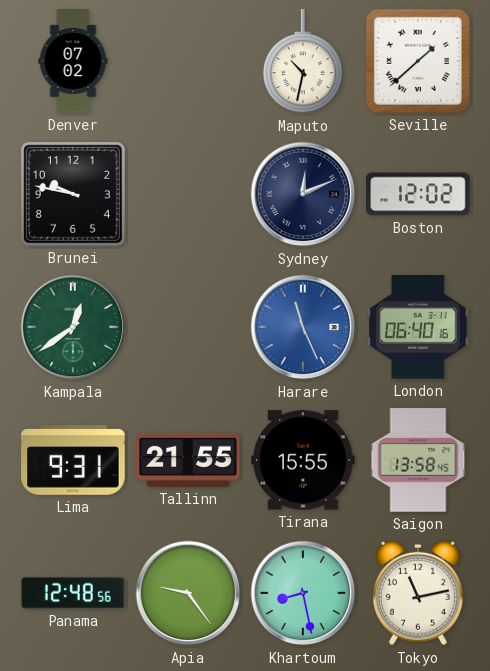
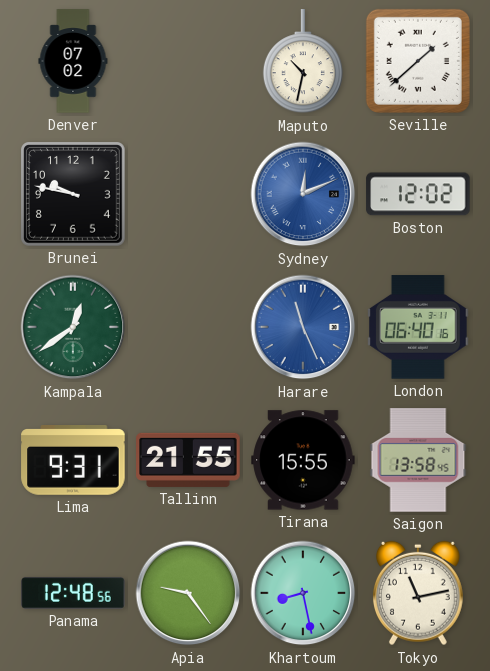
Sydney dial: navy -> blue (303, 194)
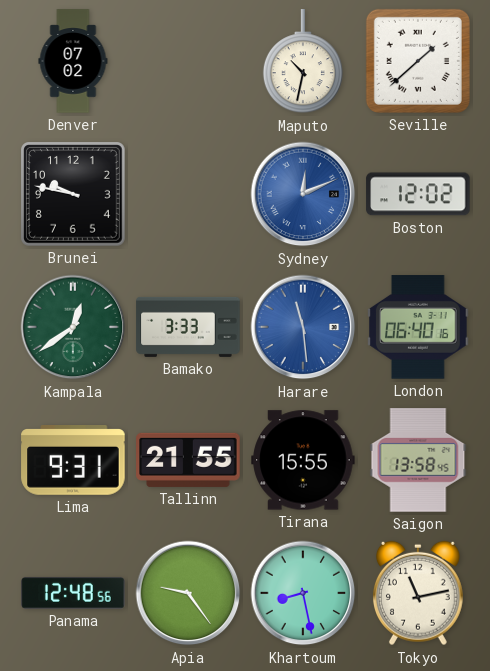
Bamako: none -> 3:33 (188, 327)
Harare: 11:26 -> 11:29 (303, 327)
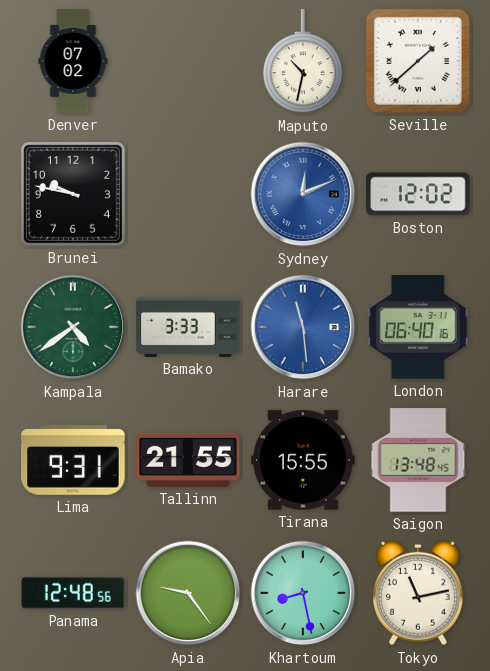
Kampala: 12:39 -> 4:39 (73, 327)
Saigon: 13:58 -> 13:48 (418, 460)
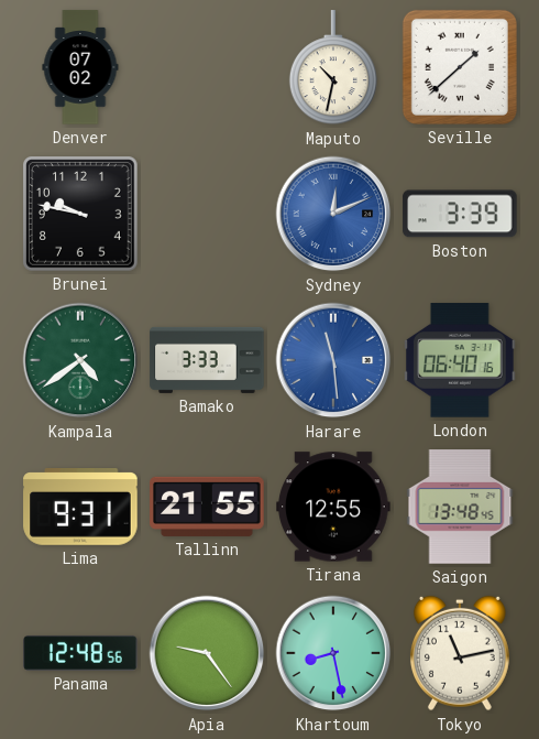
Boston: 12:02 -> 3:39 (460, 214)
Tirana: 15:55 -> 12:55 (333, 507)
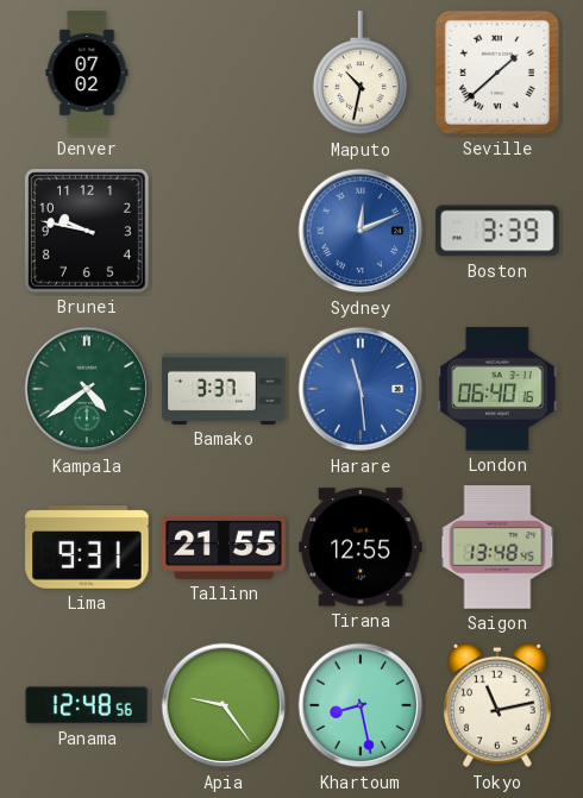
Bamako: 3:33 -> 3:37 (224, 389)
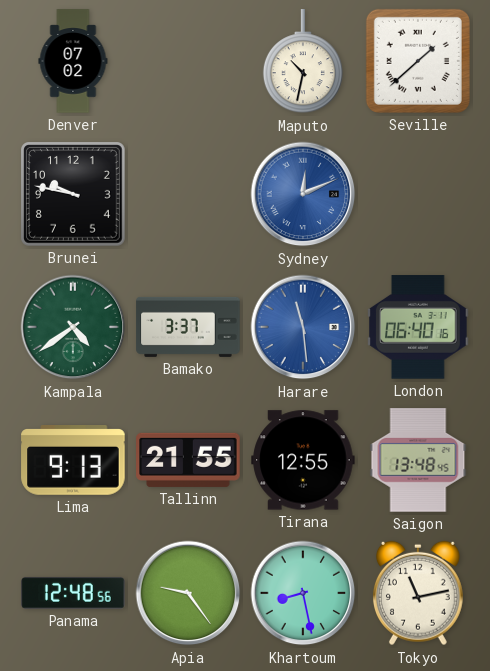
Boston: 3:39 -> none (497, 231)
Lima: 9:31 -> 9:13 (73, 461)
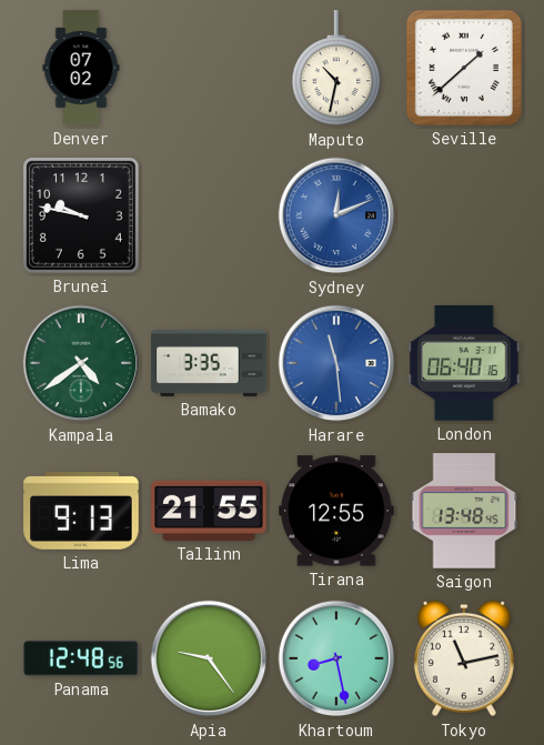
Bamako: 3:37 -> 3:35 (209, 363)
